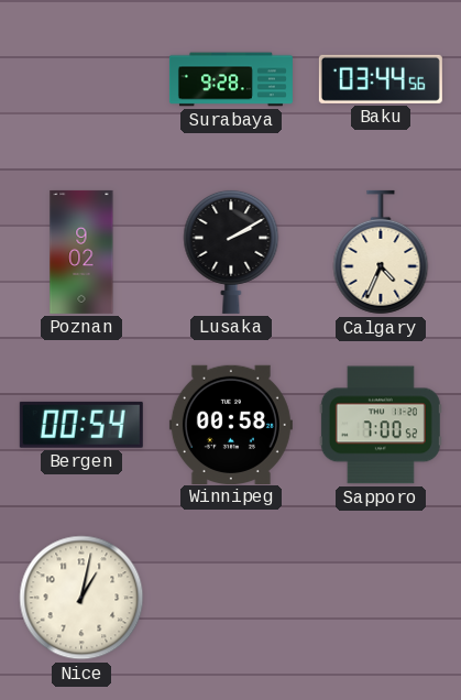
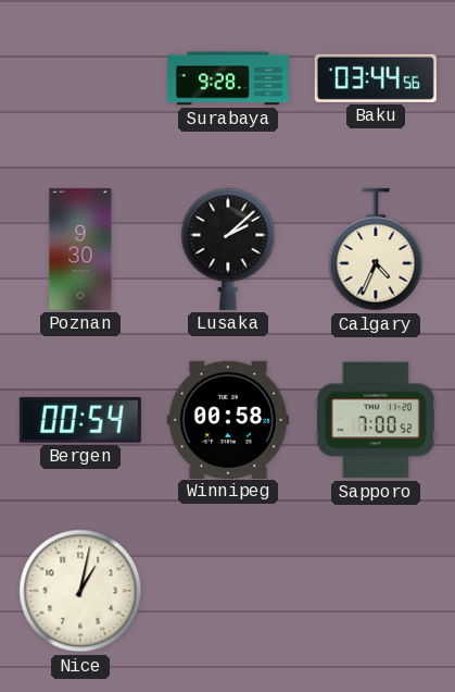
Poznan: 9:02 -> 9:30 (80, 249)
Lusaka: 2:10 -> 2:08 (228, 248)
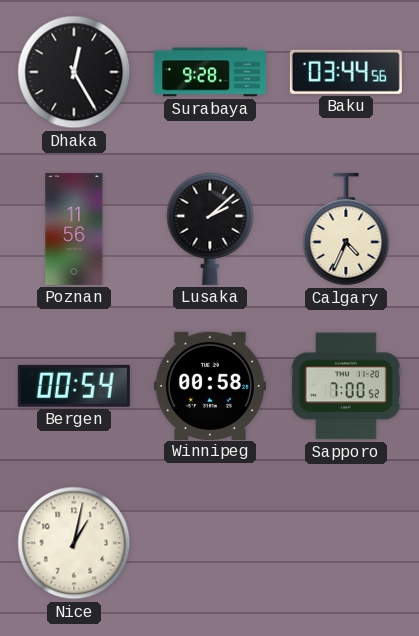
Dhaka: none -> 12:25 (74, 72)
Poznan: 9:30 -> 11:56 (74, 229)
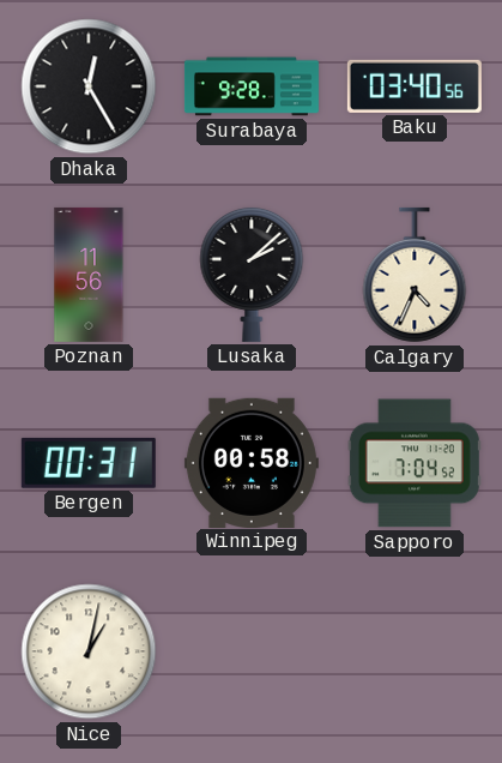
Baku: 03:44 -> 03:40 (415, 86)
Bergen: 00:54 -> 00:31 (89, 463)
Sapporo: 7:00 -> 7:04 (415, 463)
